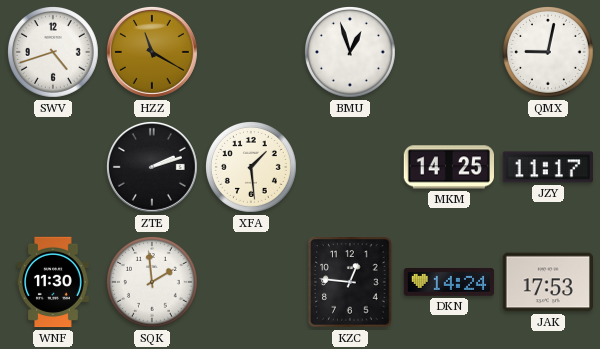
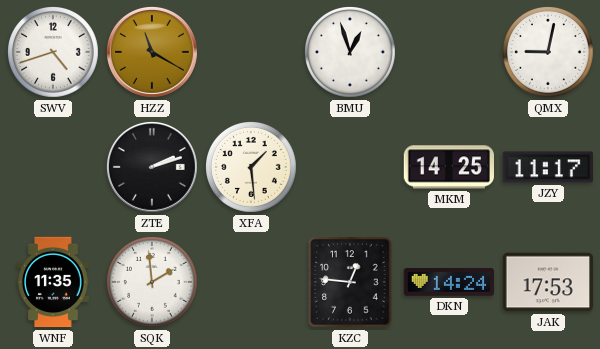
WNF: 11:30 -> 11:35 (53, 282)
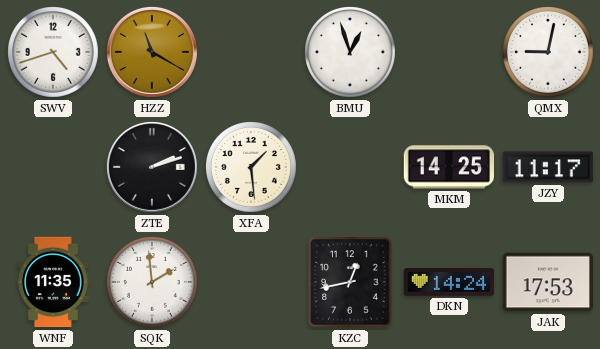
KZC: 12:46 -> 12:43 (350, 282)
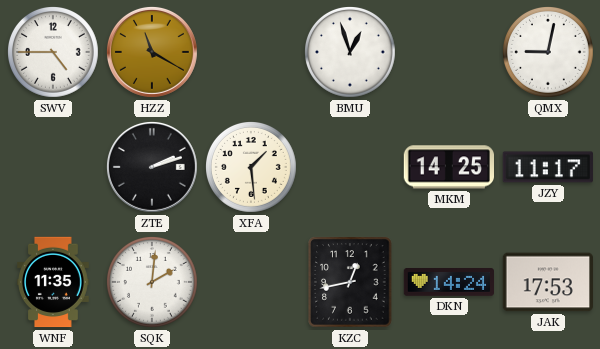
SWV: 4:42 -> 4:45 (54, 53)
SQK: 1:59 -> 2:01 (153, 283)
